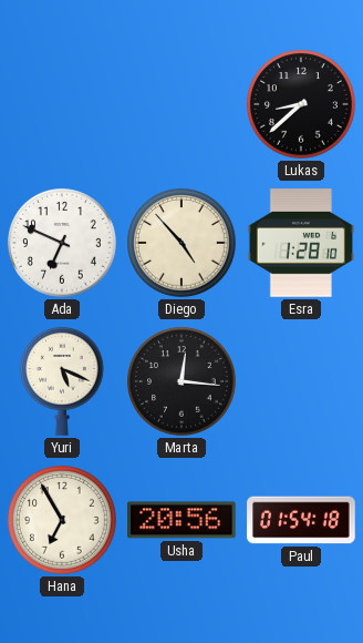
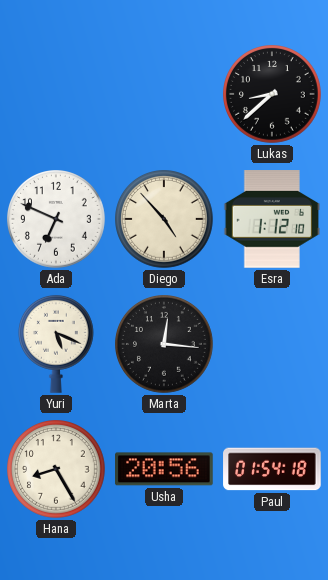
Esra: 1:28 -> 1:12 (271, 219)
Hana: 6:55 -> 8:25 (57, 470)
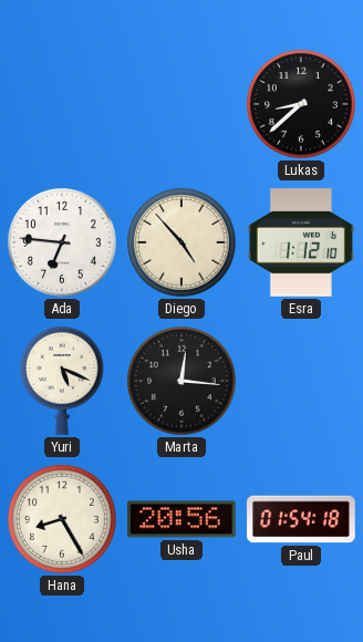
Ada: 6:49 -> 6:46 (63, 244)
